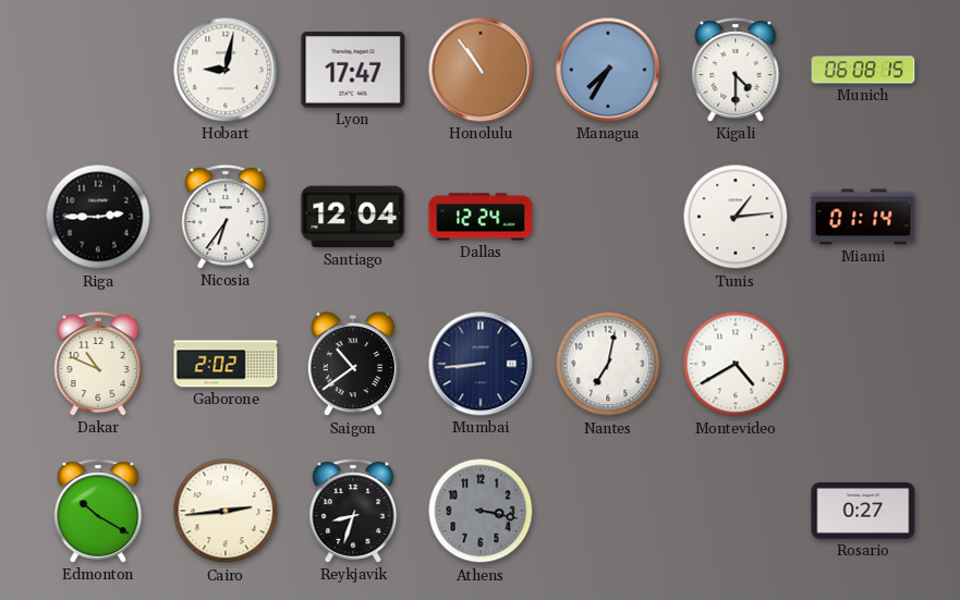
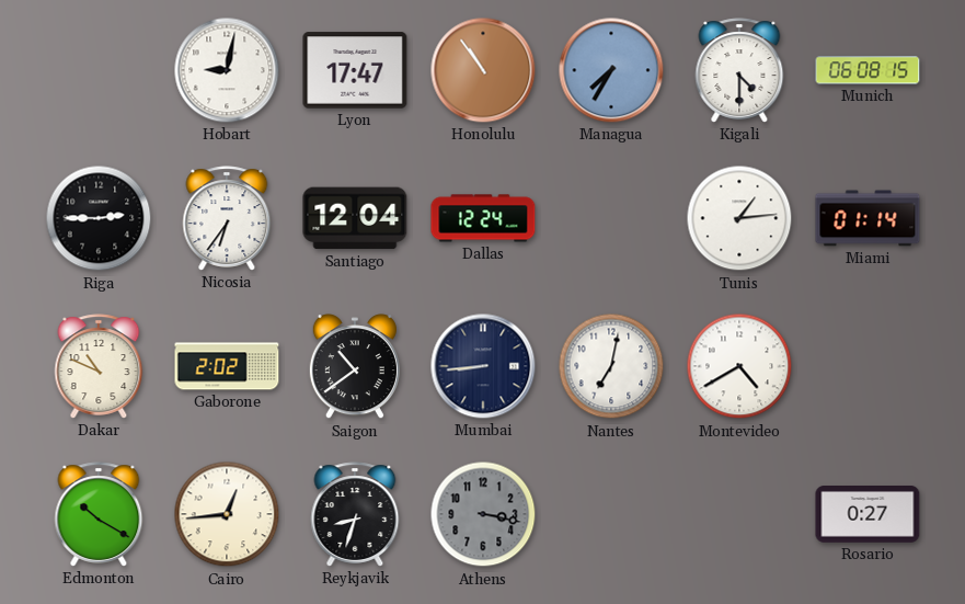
Cairo: 2:44 -> 12:44 (227, 514)
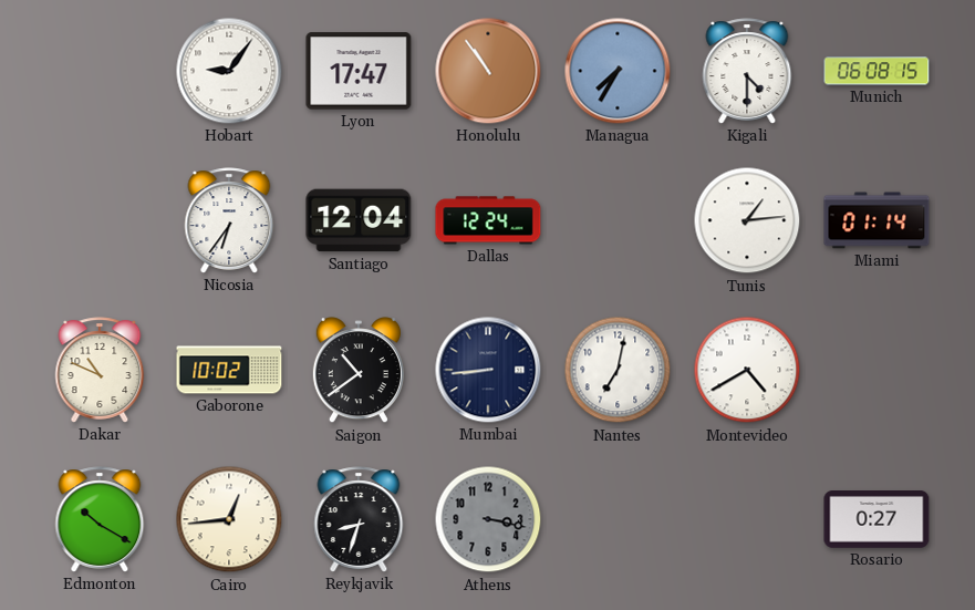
Hobart: 9:02 -> 9:06 (229, 71)
Riga: 2:45 -> none (99, 218)
Gaborone: 2:02 -> 10:02 (229, 370)
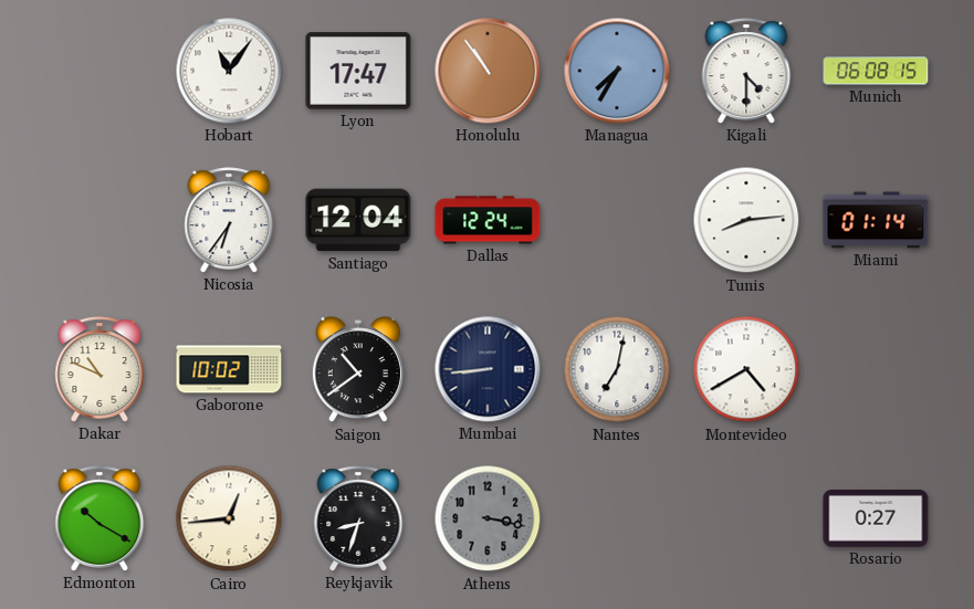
Hobart: 9:06 -> 11:06 (229, 71)
Tunis: 1:14 -> 8:14 (746, 220)
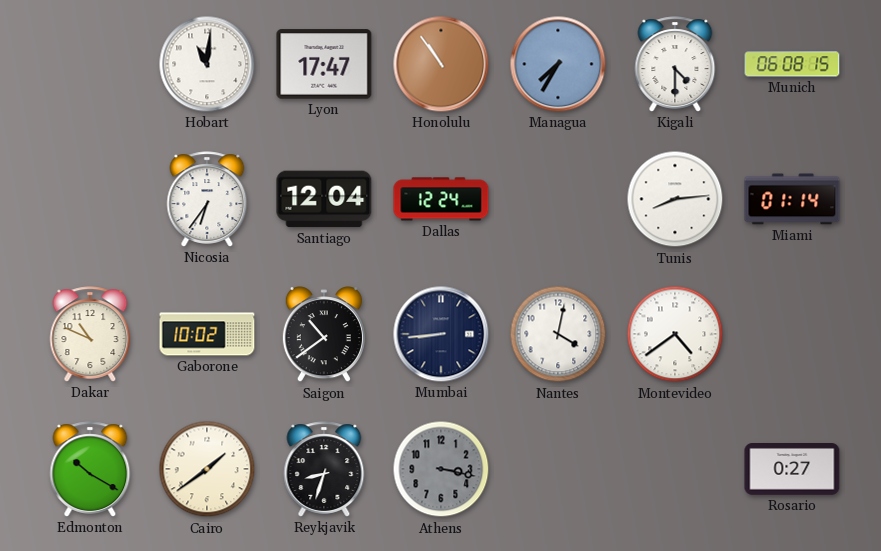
Hobart: 11:06 -> 11:01 (207, 64)
Nantes: 7:02 -> 4:02 (558, 334)
Montevideo: 4:40 -> 4:39 (675, 334)
Cairo: 12:44 -> 1:39 (207, 469)
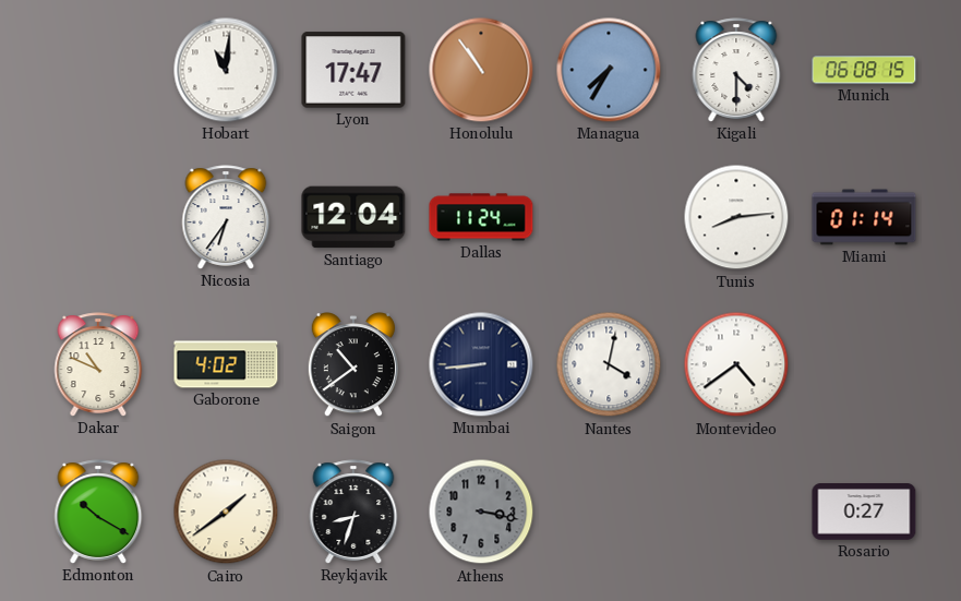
Dallas: 12:24 -> 11:24 (481, 217)
Gaborone: 10:02 -> 4:02 (226, 364)
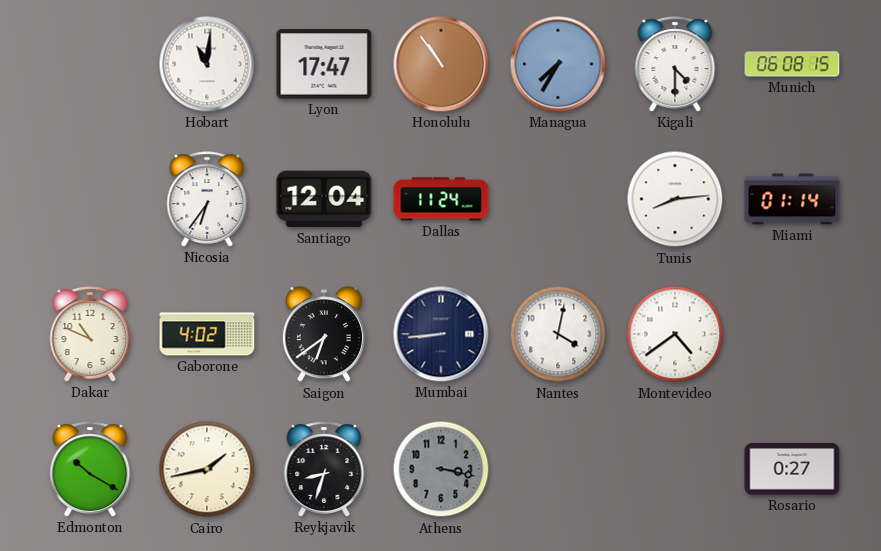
Saigon: 10:39 -> 6:39 (324, 335)
Cairo: 1:39 -> 1:43 (207, 469)
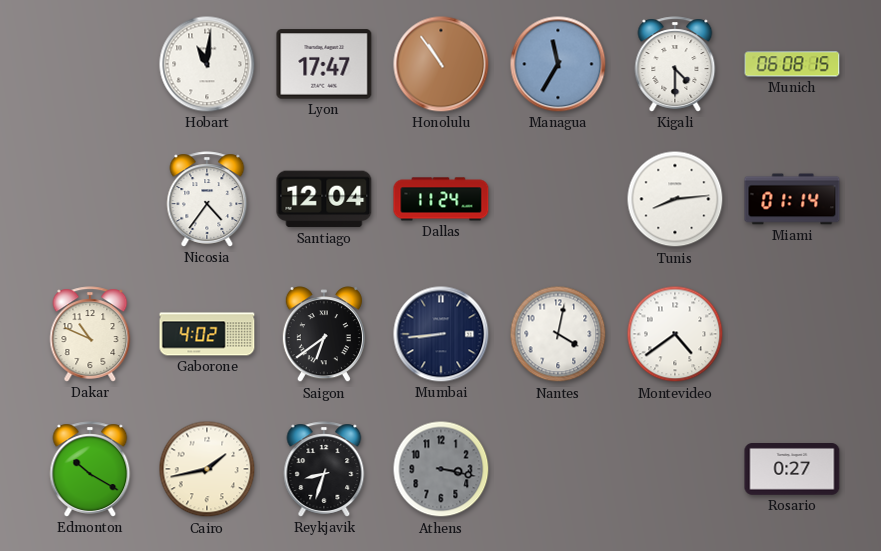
Managua: 7:35 -> 11:35 (558, 64)
Nicosia: 6:36 -> 4:36 (207, 199)
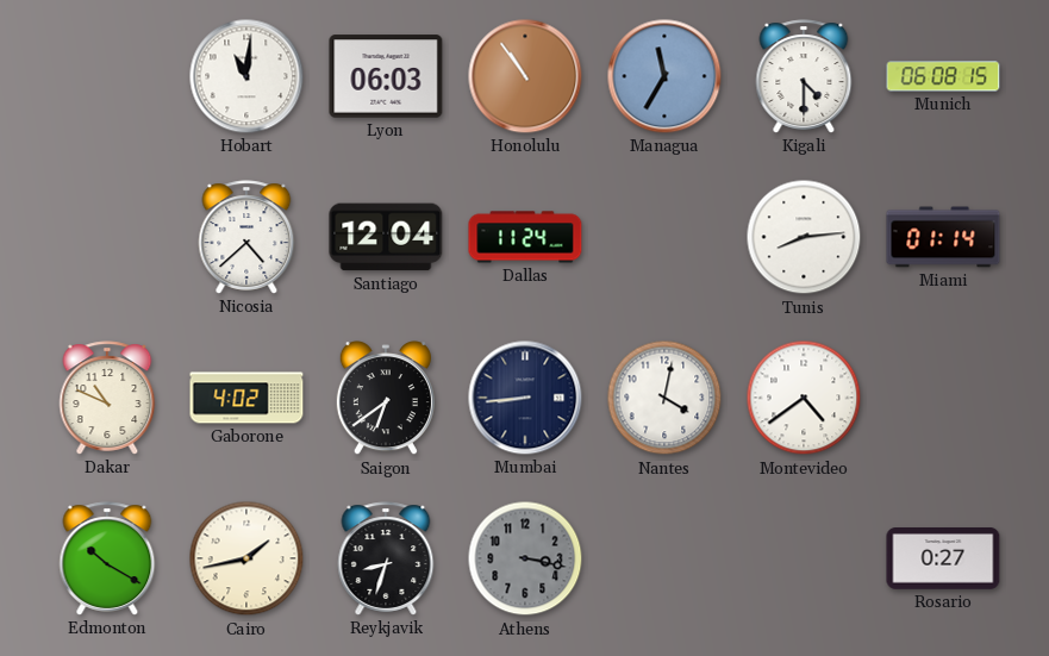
Lyon: 17:47 -> 06:03 (386, 76)
Nicosia: 4:36 -> 4:38 (246, 237)
